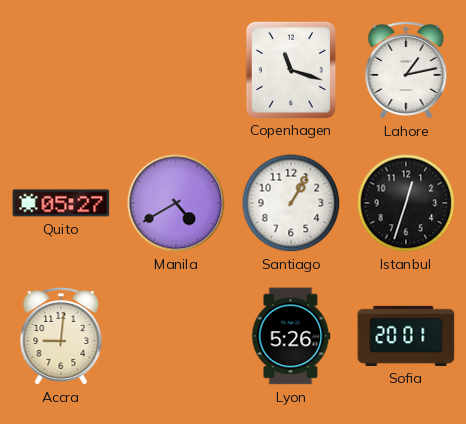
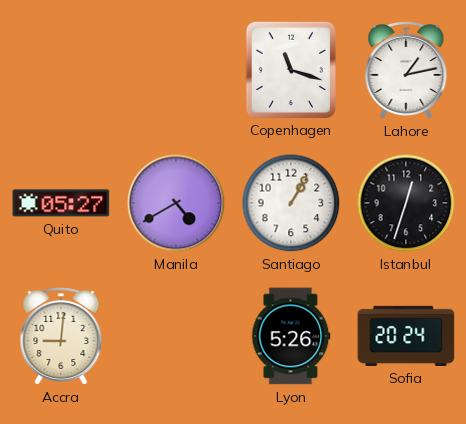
Sofia: 20:01 -> 20:24 (406, 336)
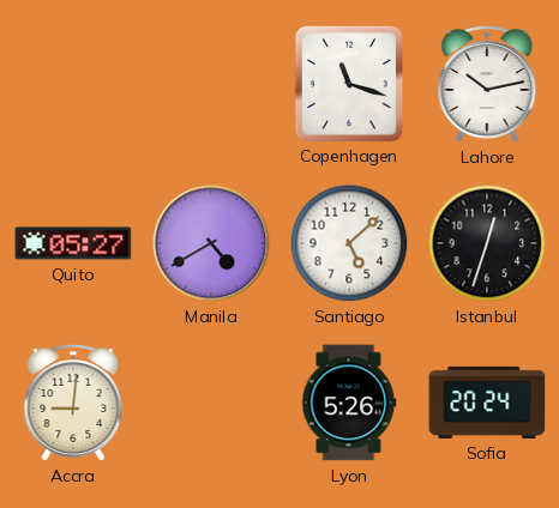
Lahore: 1:13 -> 10:13 (487, 85)
Santiago: 1:05 -> 5:08 (349, 243)
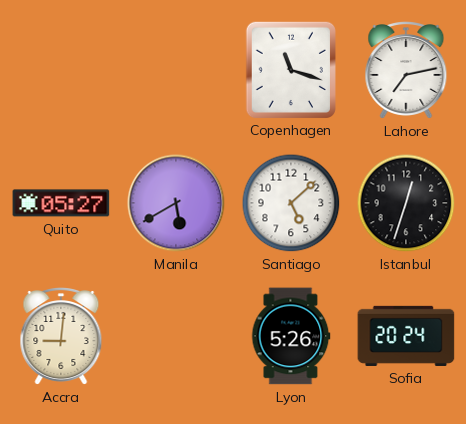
Lahore: 10:13 -> 7:13 (406, 71)
Manila: 4:40 -> 5:40 (176, 203)
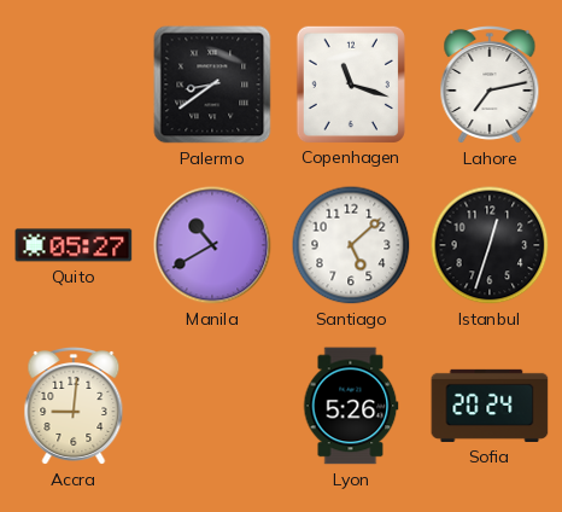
Palermo: none -> 8:39 (212, 85)
Manila: 5:40 -> 10:40 (212, 245)
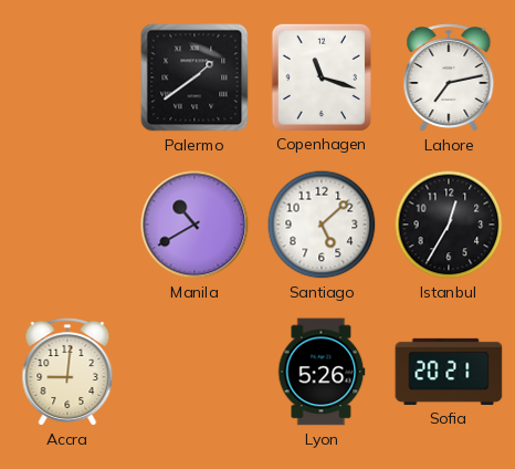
Palermo: 8:39 -> 1:39 (195, 77)
Quito: 05:27 -> none (74, 245)
Istanbul: 12:33 -> 12:35 (449, 225)
Sofia: 20:24 -> 20:21 (449, 372)
